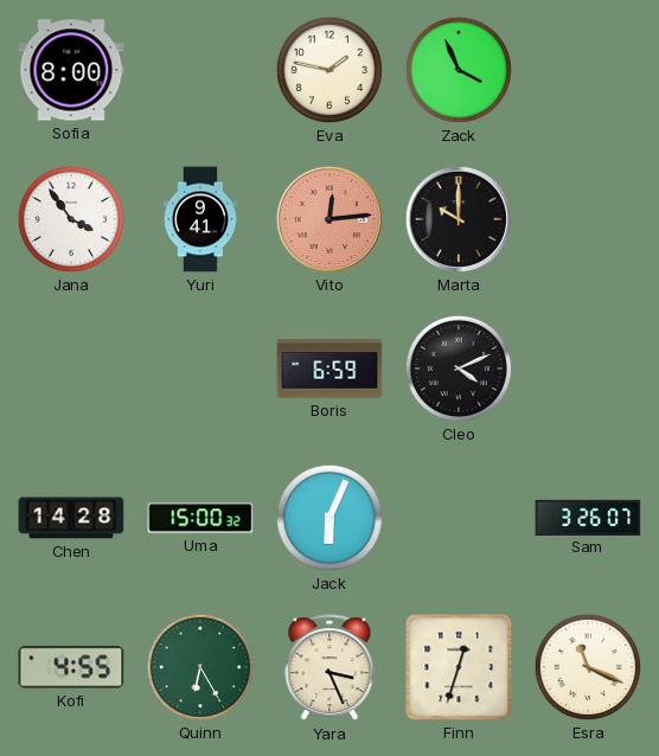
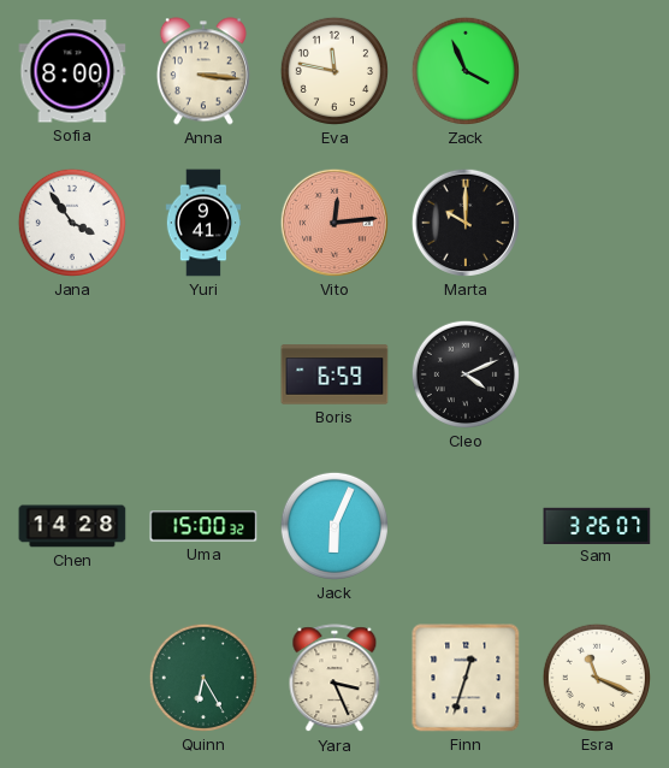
Anna: none -> 3:16 (203, 71)
Eva: 1:47 -> 11:47 (334, 71)
Kofi: 4:55 -> none (71, 667)
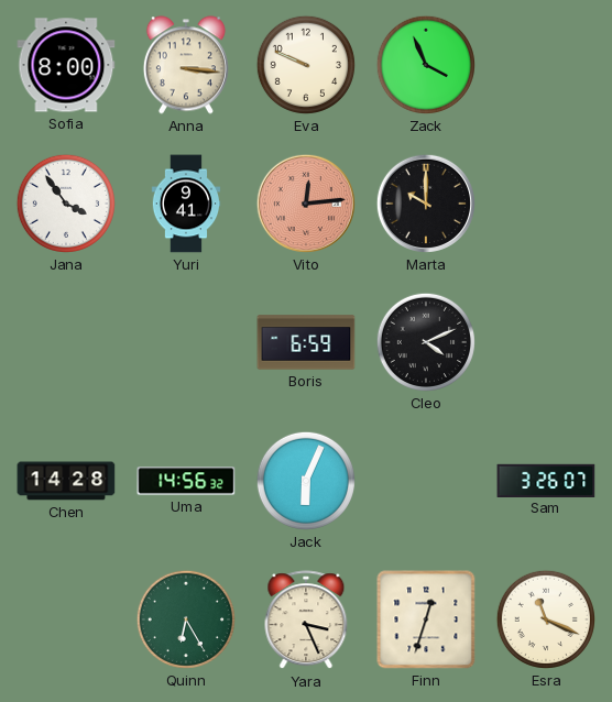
Eva: 11:47 -> 9:49 (306, 65)
Uma: 15:00 -> 14:56 (186, 481)
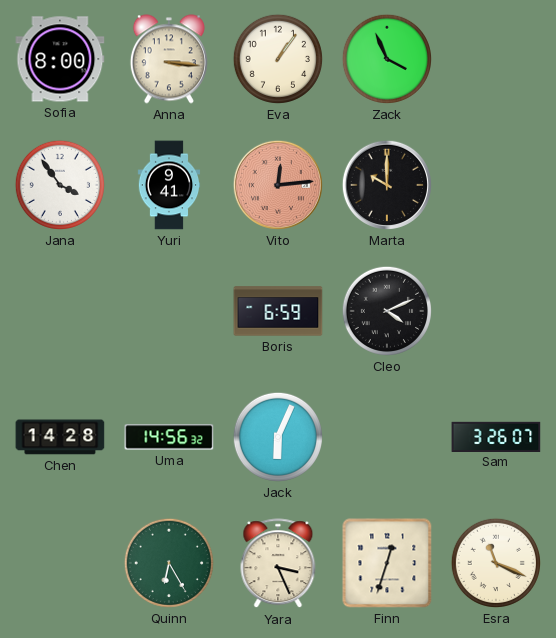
Eva: 9:49 -> 1:06 (278, 59)
